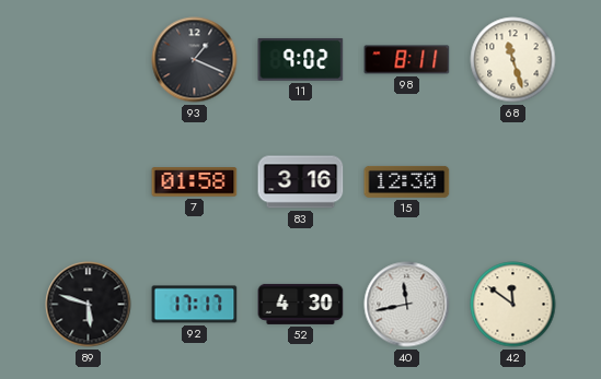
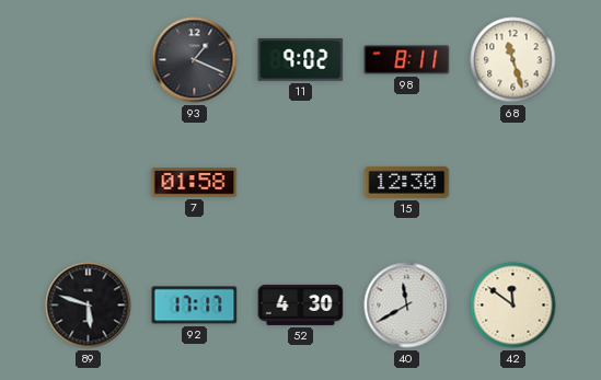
83: 3:16 -> none (301, 182)
40: 11:43 -> 11:40 (407, 306)
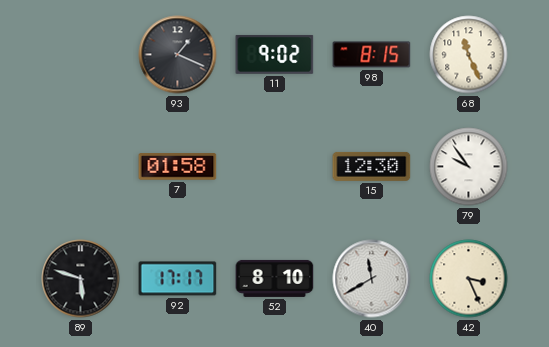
98: 8:11 -> 8:15 (372, 55)
68: 11:27 -> 11:26 (469, 55)
79: none -> 9:54 (469, 167)
52: 4:30 -> 8:10 (275, 278)
42: 11:51 -> 3:26 (469, 279)
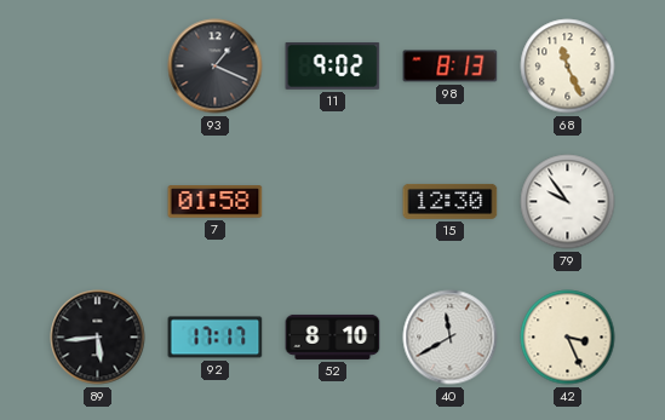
98: 8:15 -> 8:13 (451, 67)
89: 5:48 -> 5:44 (98, 338)
